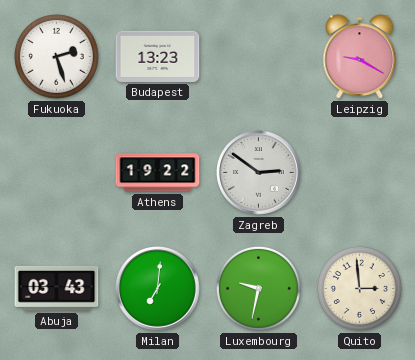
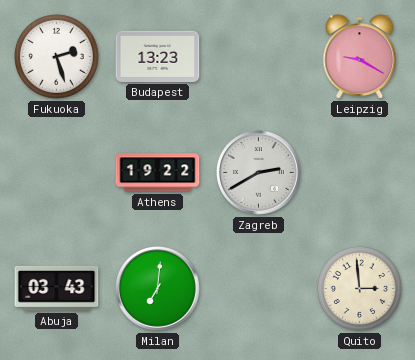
Zagreb: 2:51 -> 2:40 (259, 173)
Luxembourg: 9:32 -> none (258, 288)
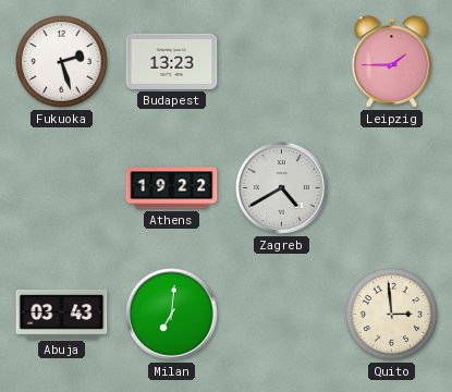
Leipzig: 9:20 -> 1:45 (392, 62)
Zagreb: 2:40 -> 4:40 (282, 188)
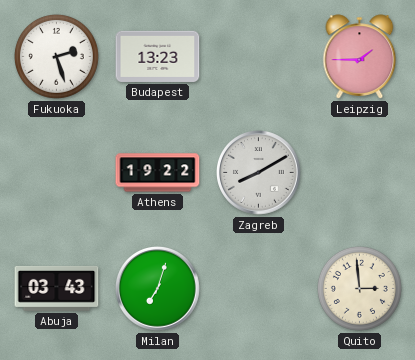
Zagreb: 4:40 -> 8:10 (259, 173)
Milan: 7:01 -> 7:03 (158, 289)
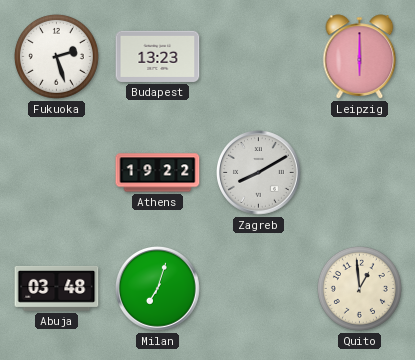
Leipzig: 1:45 -> 6:00 (360, 57)
Abuja: 03:43 -> 03:48 (57, 288)
Quito: 2:59 -> 12:59 (359, 288)
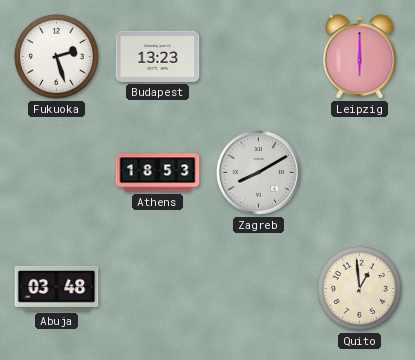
Athens: 19:22 -> 18:53 (158, 173)
Milan: 7:03 -> none (158, 289)
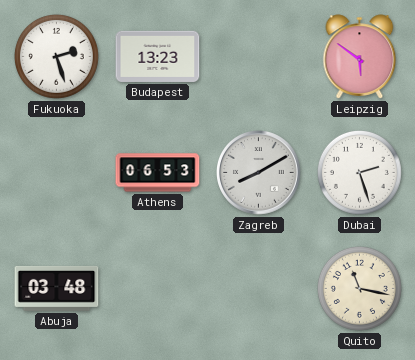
Leipzig: 6:00 -> 5:51 (360, 57)
Athens: 18:53 -> 06:53 (158, 173)
Dubai: none -> 2:27 (359, 172)
Quito: 12:59 -> 11:17 (359, 288)
